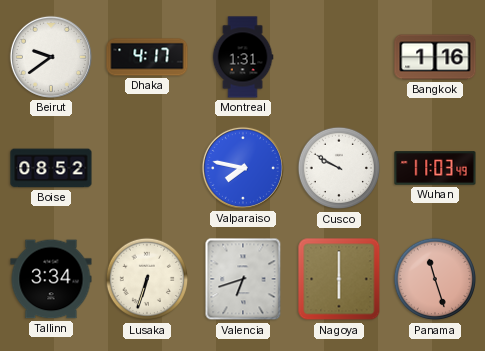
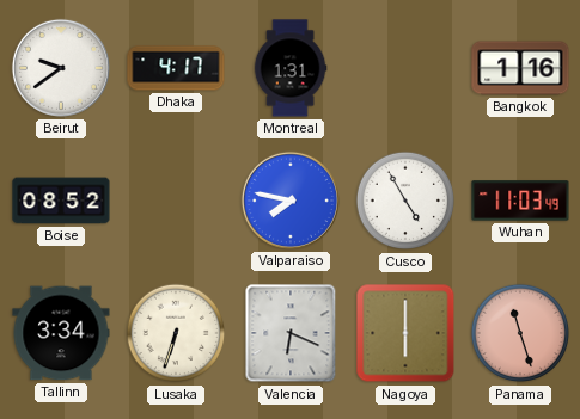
Cusco: 9:50 -> 4:55 (405, 201)
Valencia: 6:42 -> 6:19 (291, 333)
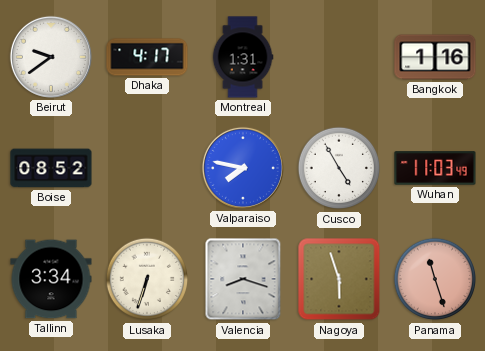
Valencia: 6:19 -> 8:18 (243, 279)
Nagoya: 6:00 -> 5:57 (339, 279)
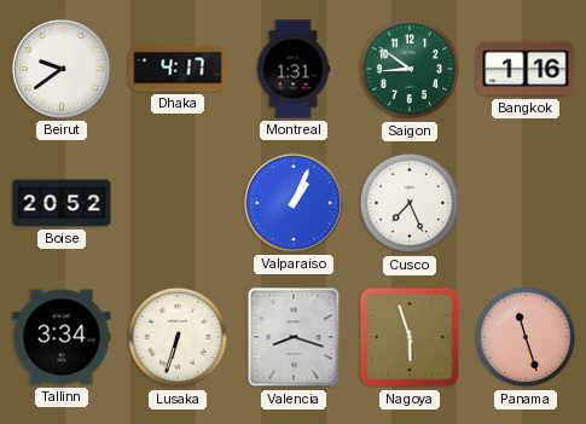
Saigon: none -> 8:51 (410, 69)
Boise: 08:52 -> 20:52 (62, 203)
Valparaiso: 7:47 -> 1:04 (294, 203)
Cusco: 4:55 -> 7:26 (410, 203)
Wuhan: 11:03 -> none (435, 168)
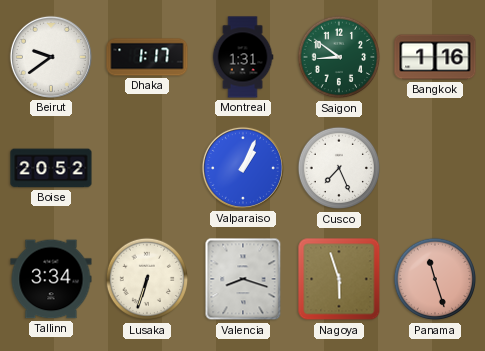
Dhaka: 4:17 -> 1:17 (147, 57)
